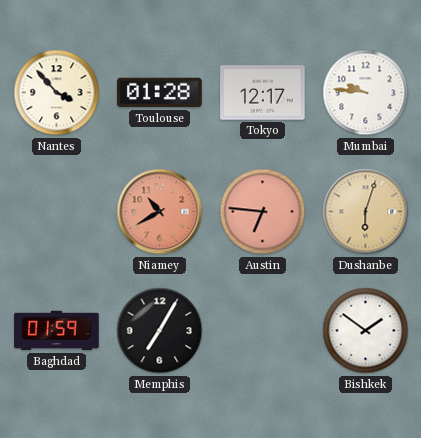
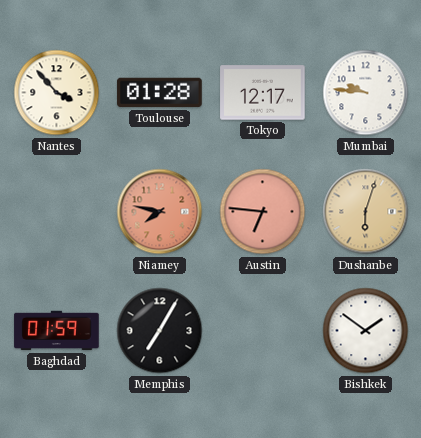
Niamey: 10:40 -> 7:47 (160, 212)
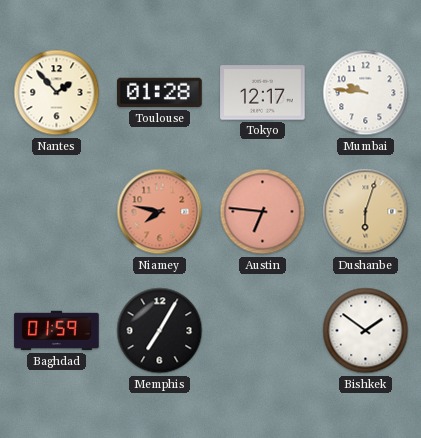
Nantes: 3:53 -> 1:53 (57, 93)
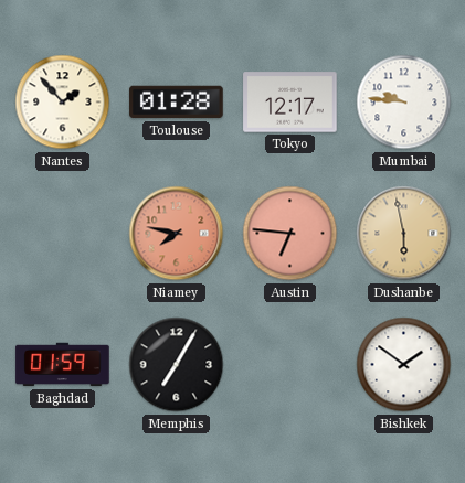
Dushanbe: 6:03 -> 5:58 (404, 234)
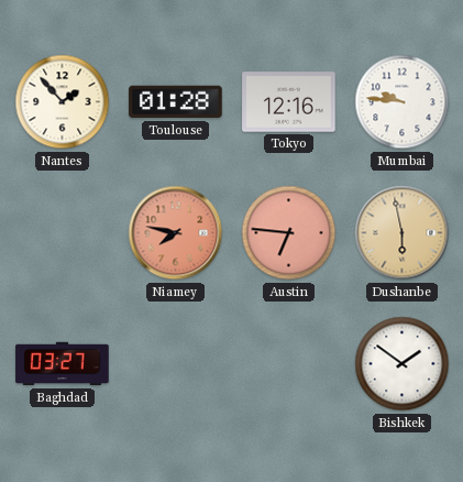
Tokyo: 12:17 -> 12:16 (289, 102)
Baghdad: 01:59 -> 03:27 (63, 364)
Memphis: 7:05 -> none (177, 365)
